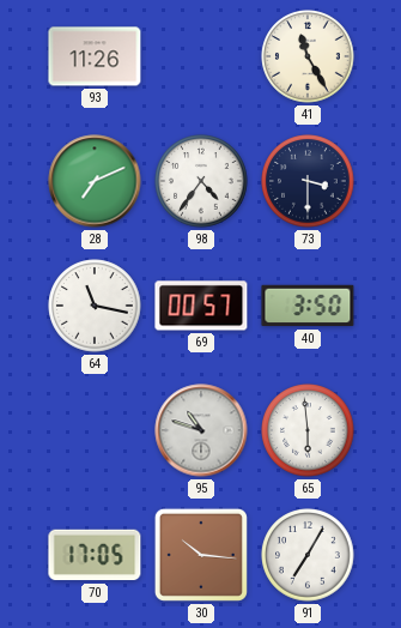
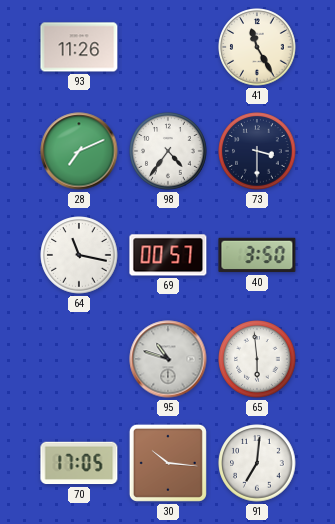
91: 7:05 -> 7:01 (257, 463)
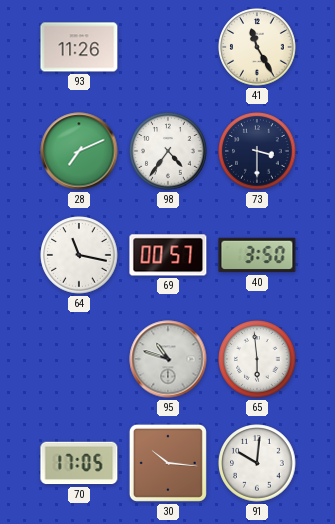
91: 7:01 -> 10:01 (257, 463)
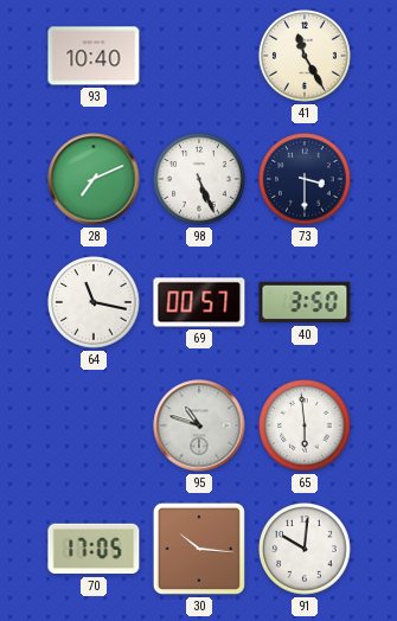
93: 11:26 -> 10:40 (94, 56)
98: 4:36 -> 5:26 (199, 179)
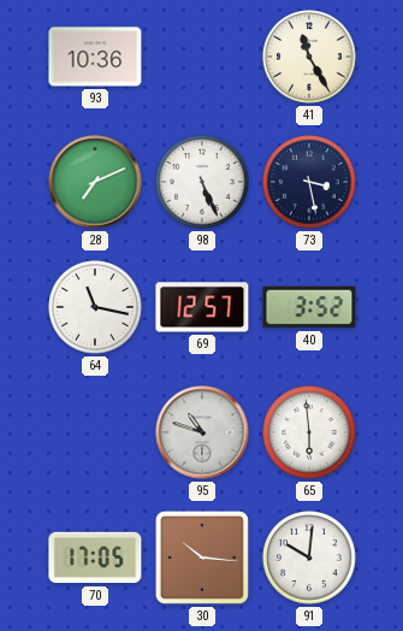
93: 10:40 -> 10:36 (95, 57)
73: 3:30 -> 3:28 (309, 182)
69: 00:57 -> 12:57 (202, 307)
40: 3:50 -> 3:52 (309, 307)
